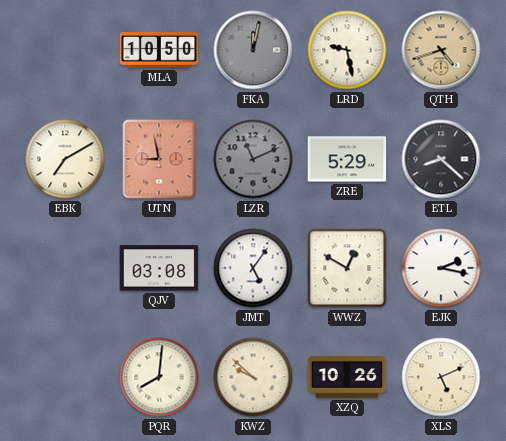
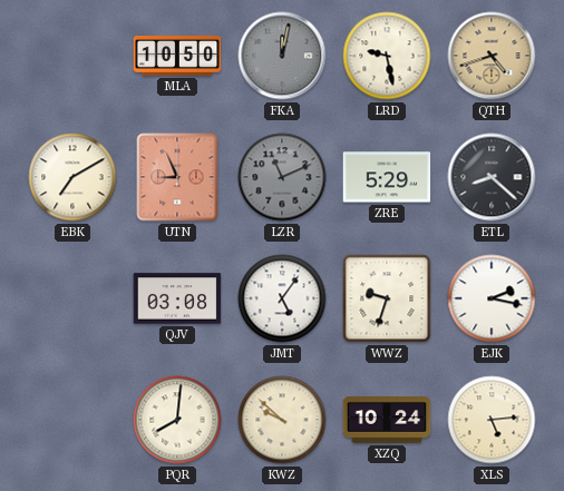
UTN: 8:58 -> 8:56 (177, 177)
WWZ: 12:50 -> 9:33 (387, 298)
XZQ: 10:26 -> 10:24 (387, 421)
XLS: 5:11 -> 5:14 (492, 420)
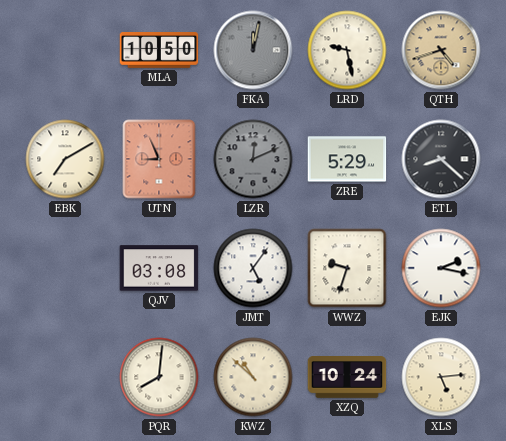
LZR: 11:11 -> 12:11 (253, 159)
KWZ: 9:52 -> 10:52 (253, 377)
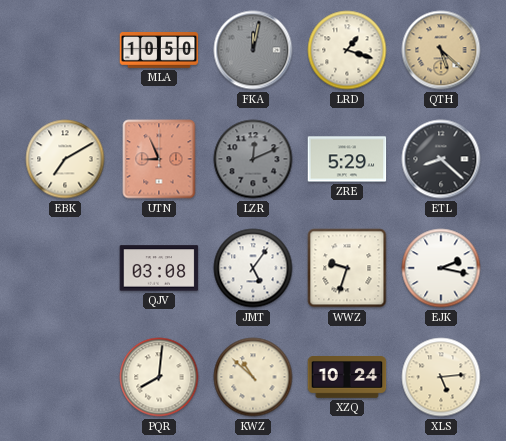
LRD: 9:28 -> 1:18 (347, 50)
QTH: 4:42 -> 5:22 (441, 50)
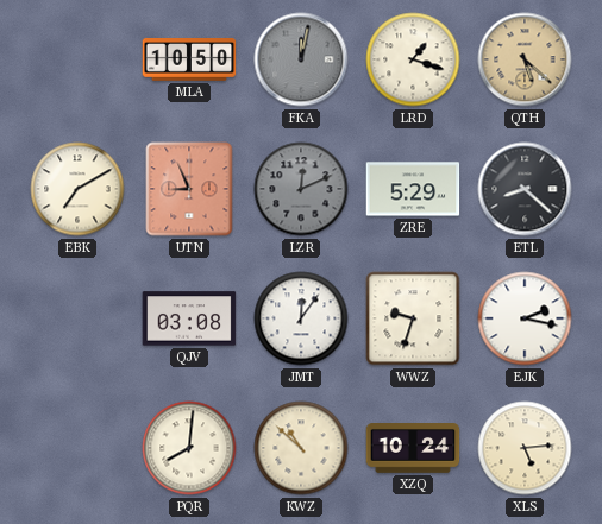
JMT: 5:06 -> 12:06 (301, 318)
